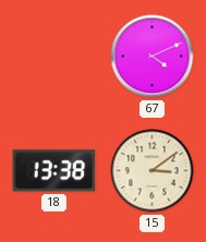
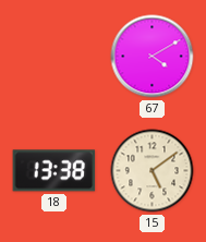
67: 4:11 -> 4:10 (153, 57)
15: 3:09 -> 5:09 (153, 171)
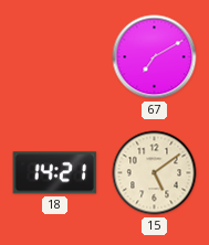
67: 4:10 -> 7:10 (155, 57)
18: 13:38 -> 14:21 (55, 173)
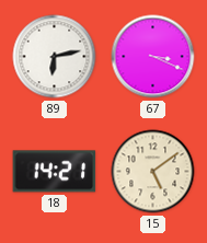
89: none -> 6:13 (55, 57)
67: 7:10 -> 3:19 (153, 57)
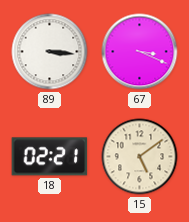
89: 6:13 -> 3:16 (50, 52)
18: 14:21 -> 02:21 (50, 157)
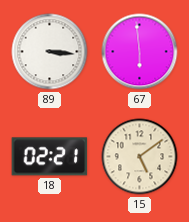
67: 3:19 -> 5:59 (140, 52)
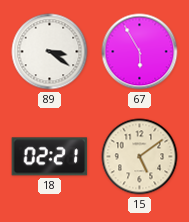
89: 3:16 -> 3:21 (50, 52)
67: 5:59 -> 5:55 (140, 52)
